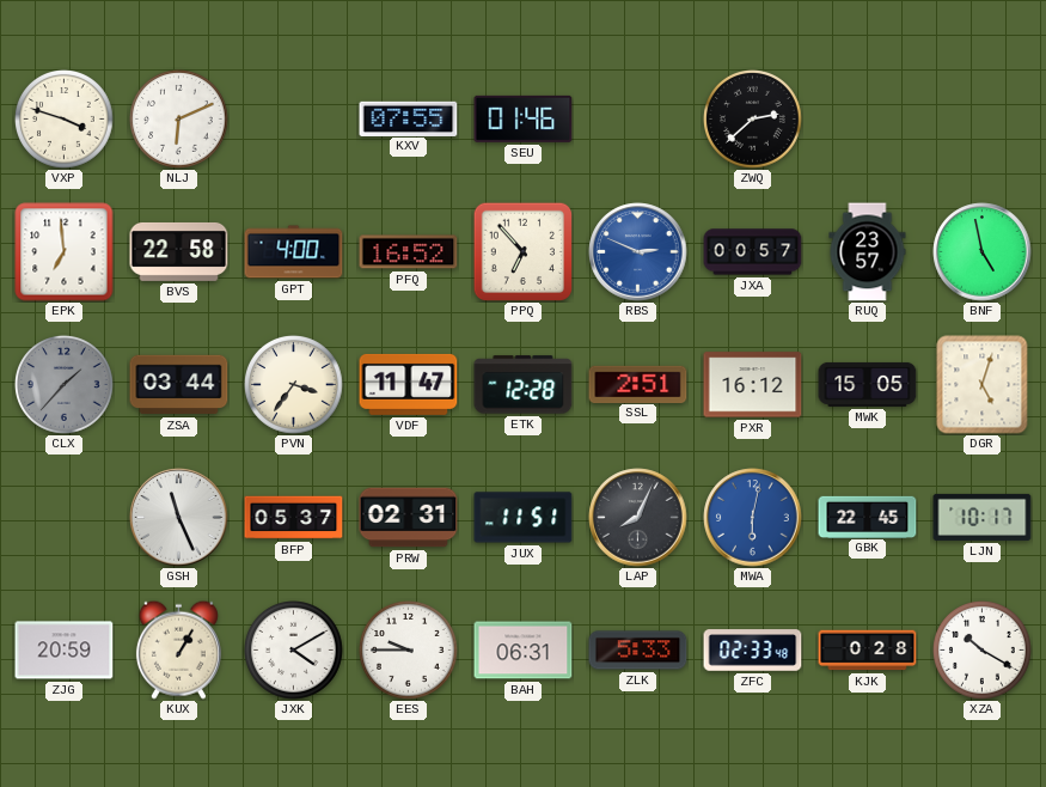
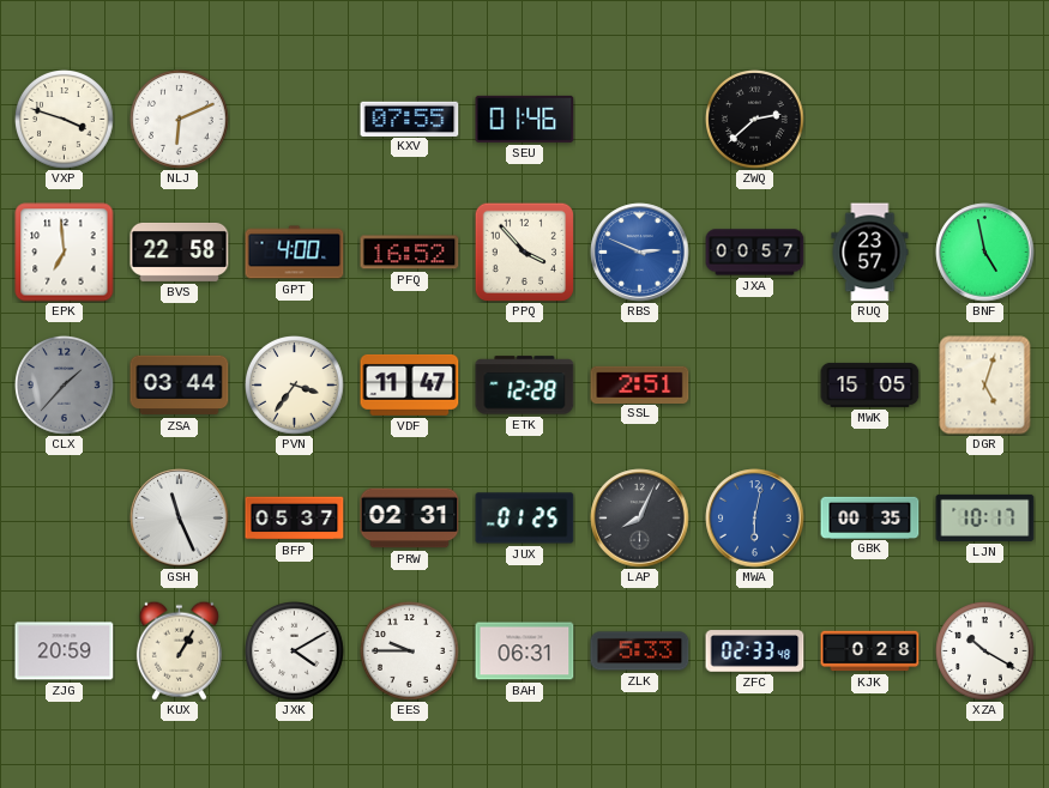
PPQ: 6:53 -> 3:53 (524, 251)
PXR: 16:12 -> none (753, 385)
JUX: 11:51 -> 01:25 (525, 519)
GBK: 22:45 -> 00:35 (870, 517)
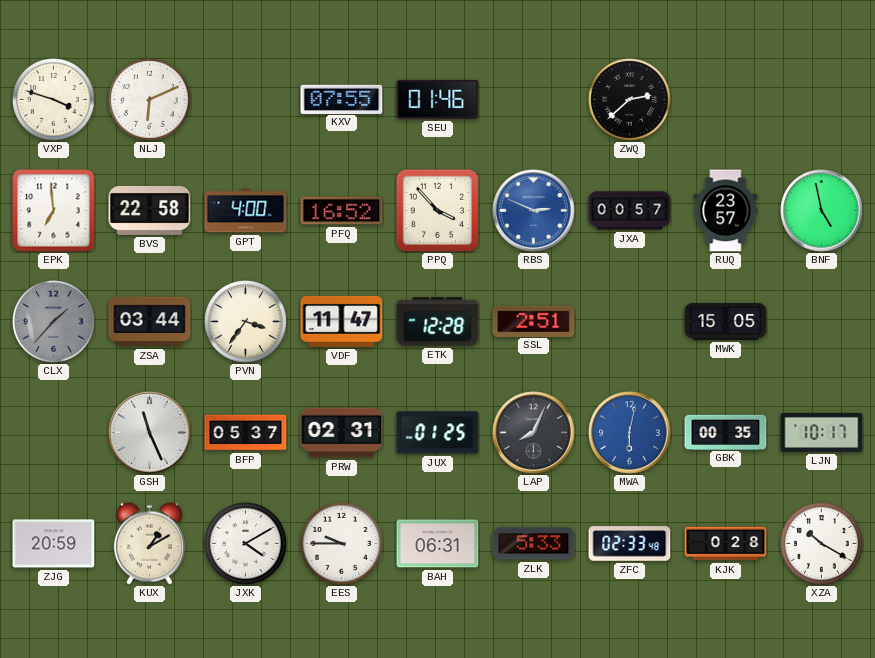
DGR: 5:03 -> none (985, 386)
KUX: 1:05 -> 1:10 (149, 543)
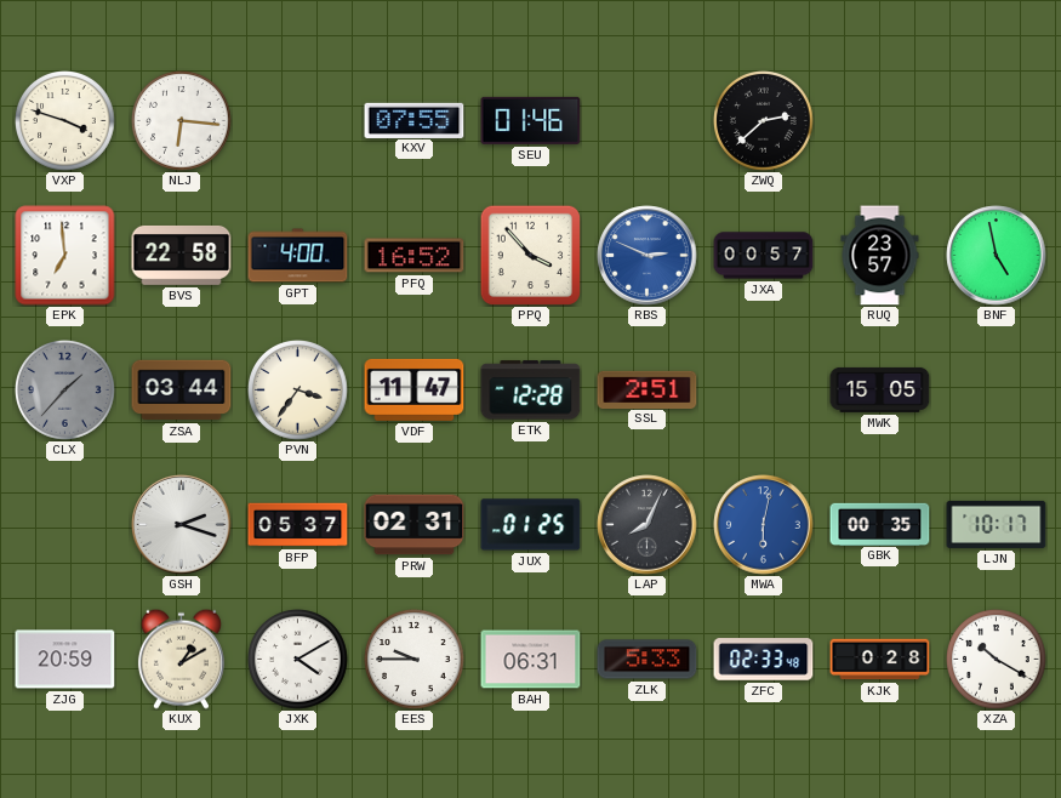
NLJ: 6:11 -> 6:16 (182, 121)
GSH: 11:26 -> 2:18 (182, 525)
